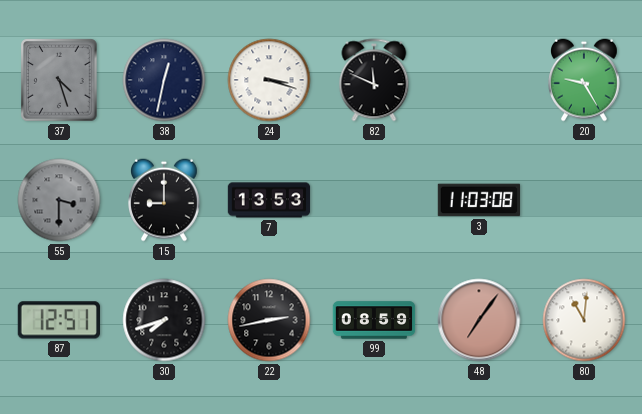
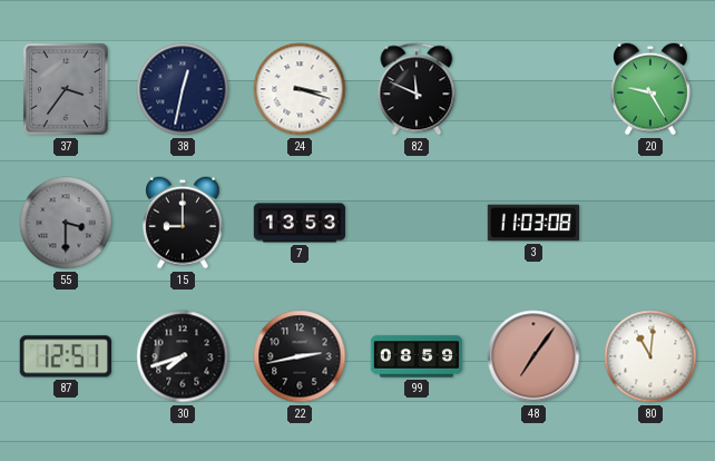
37: 4:27 -> 3:36 (67, 89)
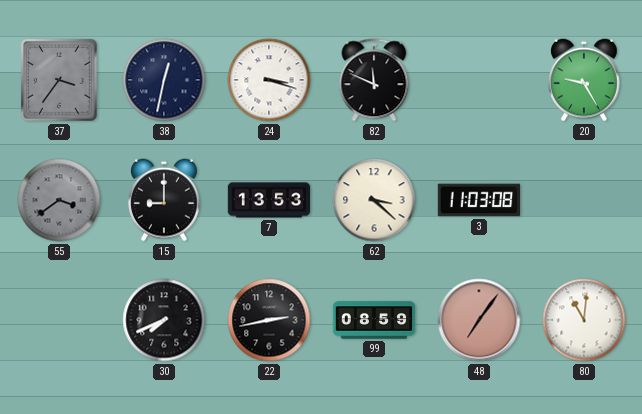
55: 3:30 -> 3:39 (59, 200)
62: none -> 3:22 (374, 200)
87: 12:51 -> none (65, 356)
30: 7:42 -> 7:41 (164, 320)
